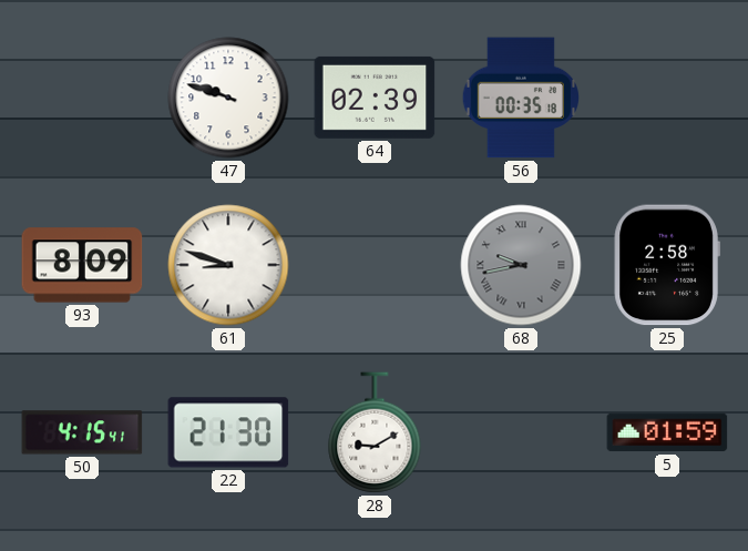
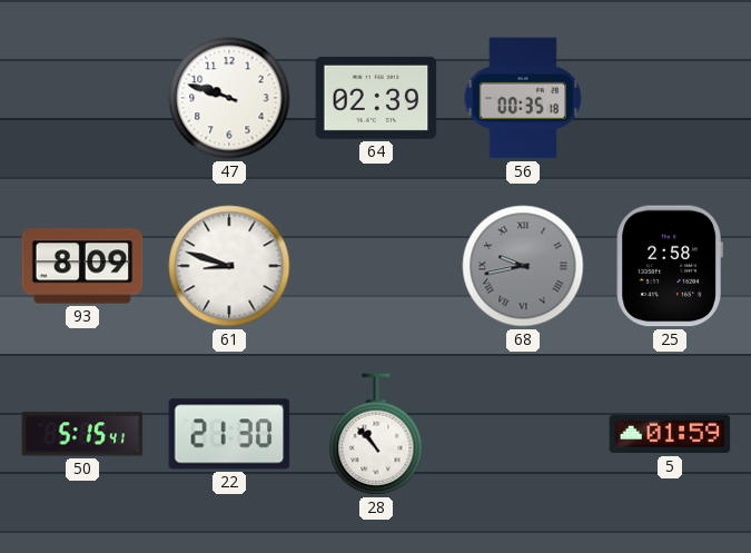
50: 4:15 -> 5:15 (82, 434)
28: 9:10 -> 10:53 (376, 434)
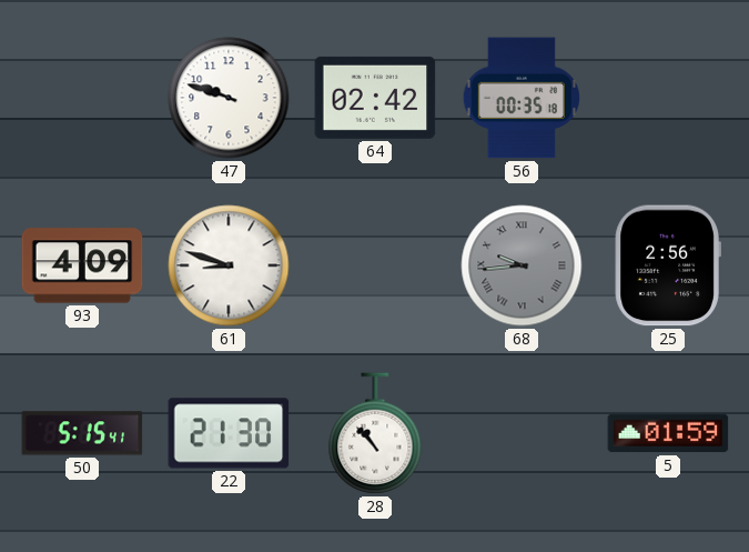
64: 02:39 -> 02:42 (375, 98)
93: 8:09 -> 4:09 (82, 265)
68: 9:43 -> 9:44 (522, 265)
25: 2:58 -> 2:56 (668, 265)
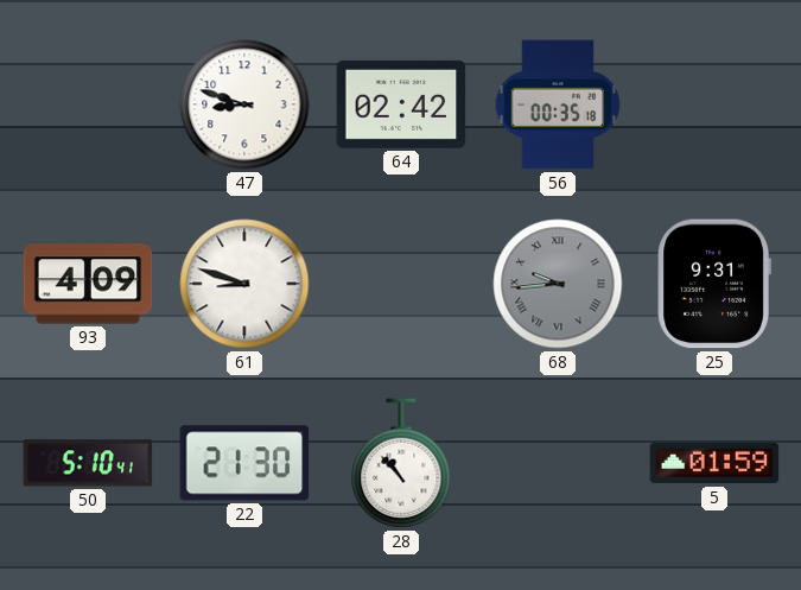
47: 9:48 -> 8:48 (244, 104)
25: 2:56 -> 9:31 (714, 284)
50: 5:15 -> 5:10 (88, 463)
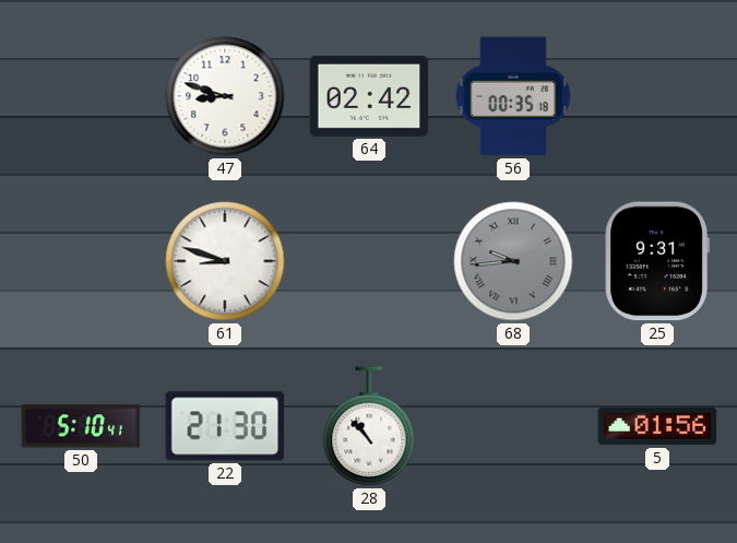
93: 4:09 -> none (88, 284)
5: 01:59 -> 01:56 (657, 426)
